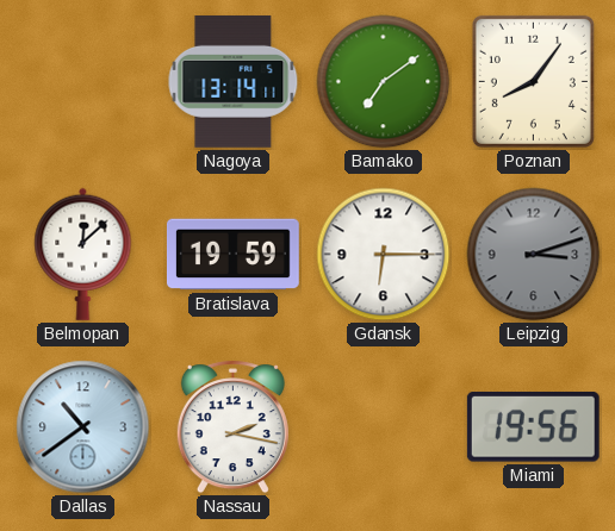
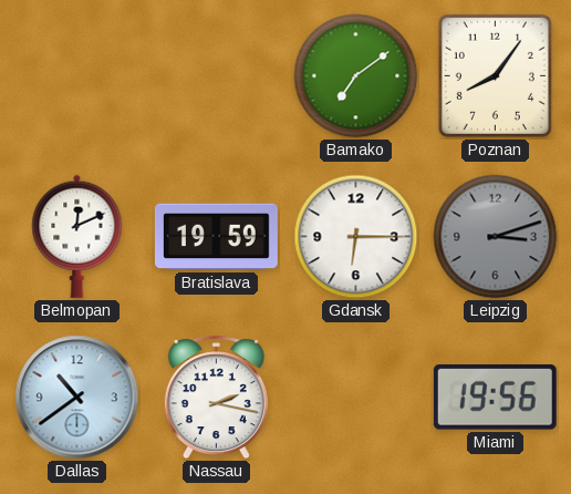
Nagoya: 13:14 -> none (234, 81)
Belmopan: 12:08 -> 12:11 (77, 236)
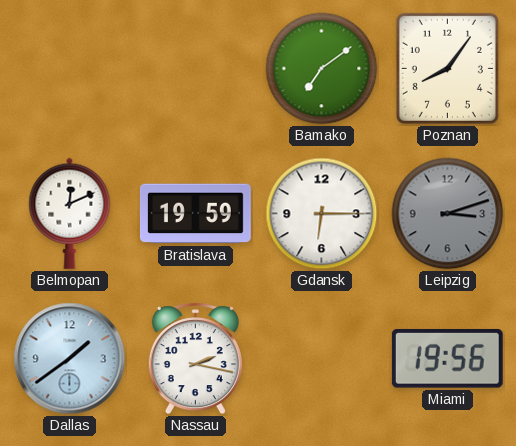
Dallas: 10:39 -> 1:39 (70, 359)
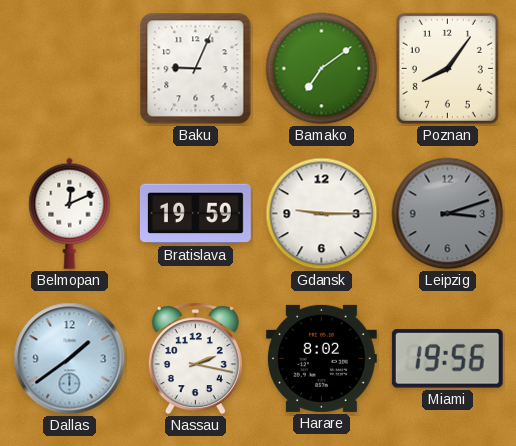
Baku: none -> 9:04 (196, 69)
Gdansk: 6:15 -> 9:15 (322, 214)
Harare: none -> 8:02 (321, 358)
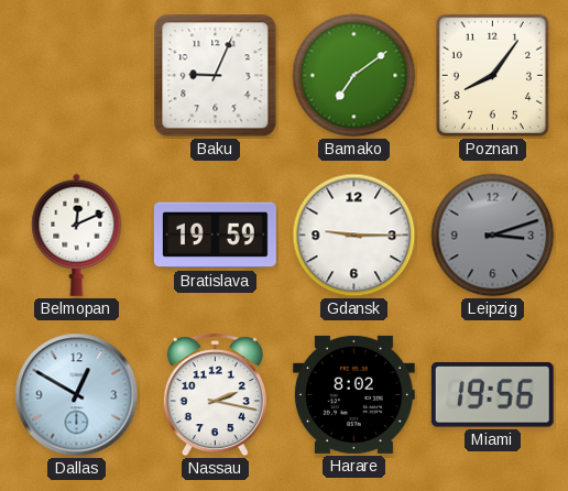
Dallas: 1:39 -> 12:50 (77, 395)
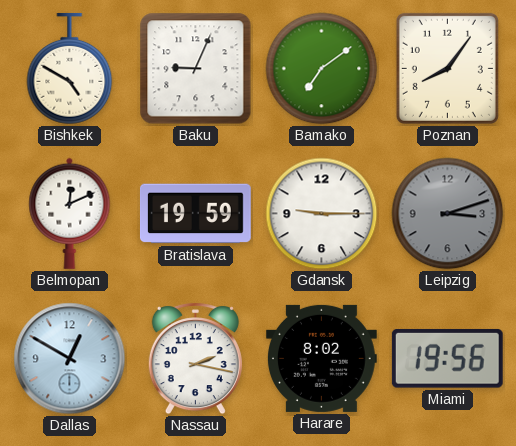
Bishkek: none -> 4:50 (70, 69)
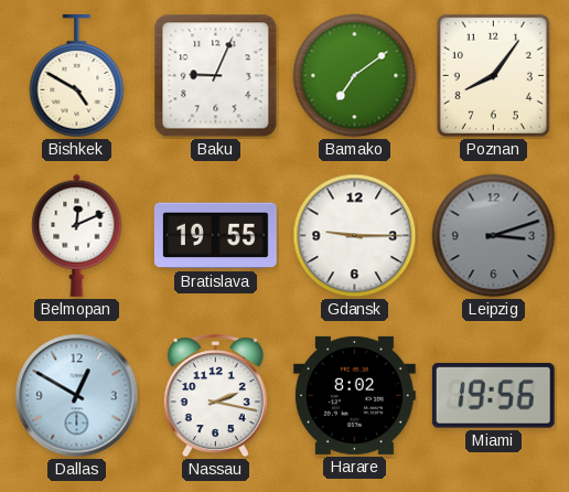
Bratislava: 19:59 -> 19:55 (215, 236)
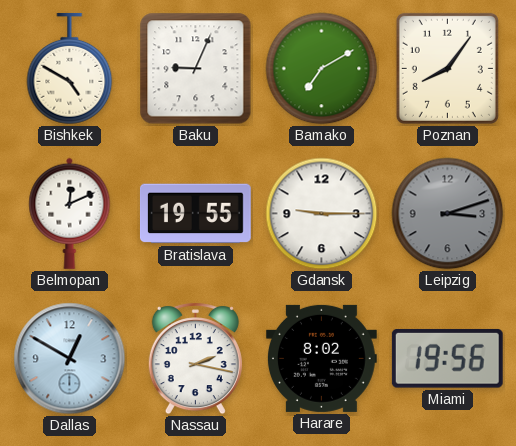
Bamako: 7:09 -> 7:10 (322, 69)
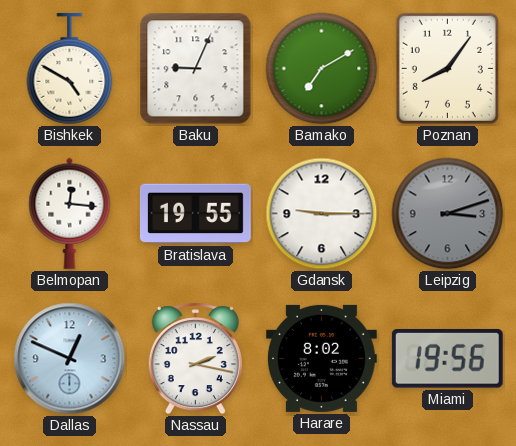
Belmopan: 12:11 -> 12:16 (70, 213)
Dallas: 12:50 -> 12:49 (70, 359)
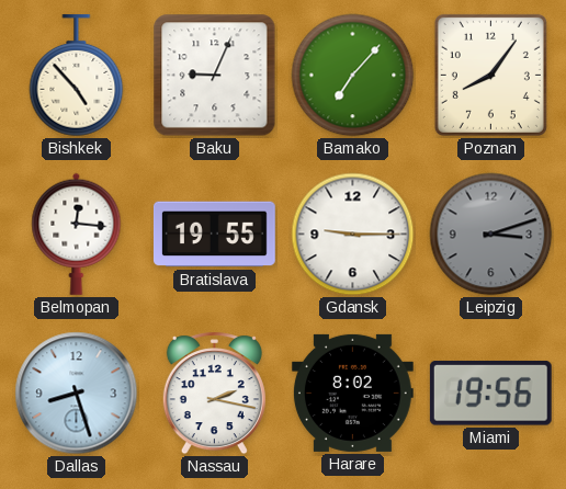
Bishkek: 4:50 -> 4:53 (77, 76)
Bamako: 7:10 -> 7:07 (353, 76)
Dallas: 12:49 -> 8:27 (77, 394)
